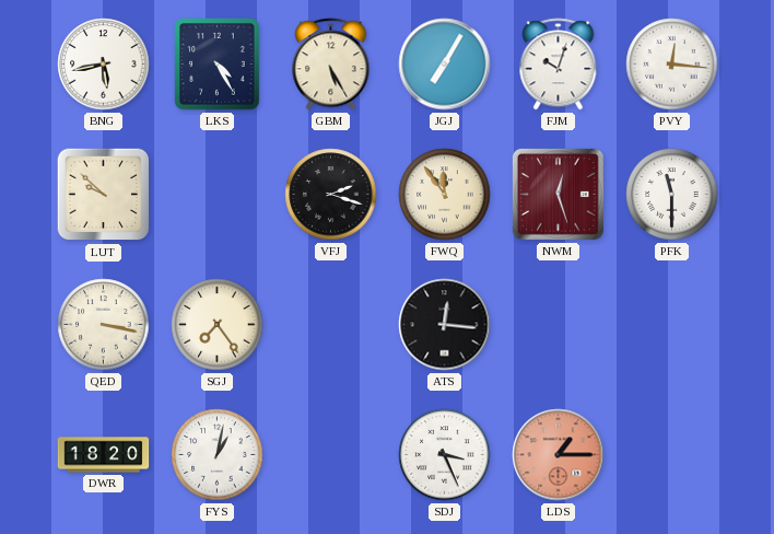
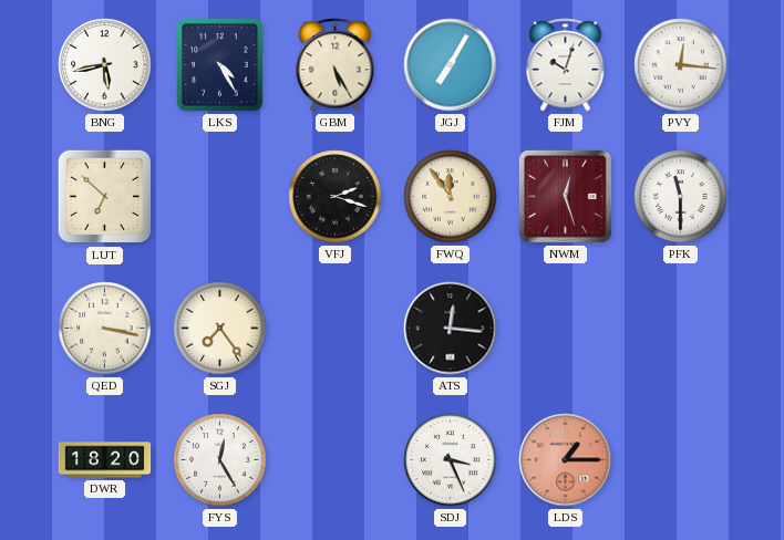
LUT: 9:52 -> 6:52 (105, 197)
FYS: 1:02 -> 12:25 (220, 460)
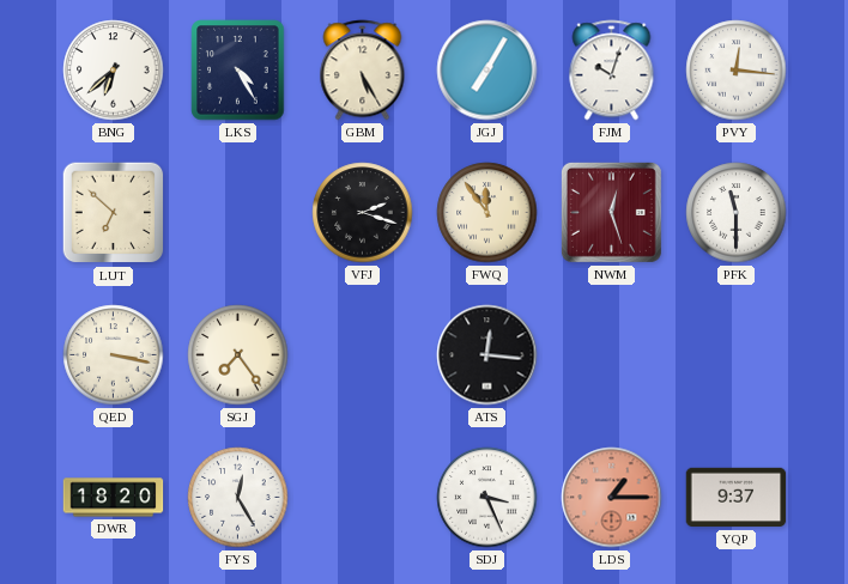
BNG: 5:43 -> 6:38 (114, 71)
YQP: none -> 9:37 (737, 498)
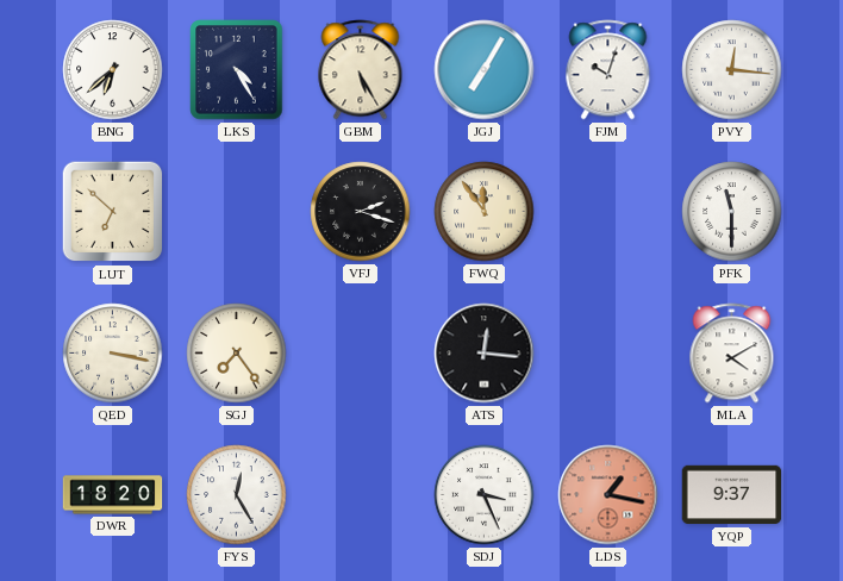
NWM: 12:27 -> none (611, 212)
MLA: none -> 4:10 (732, 354)
LDS: 1:15 -> 1:17 (608, 495)
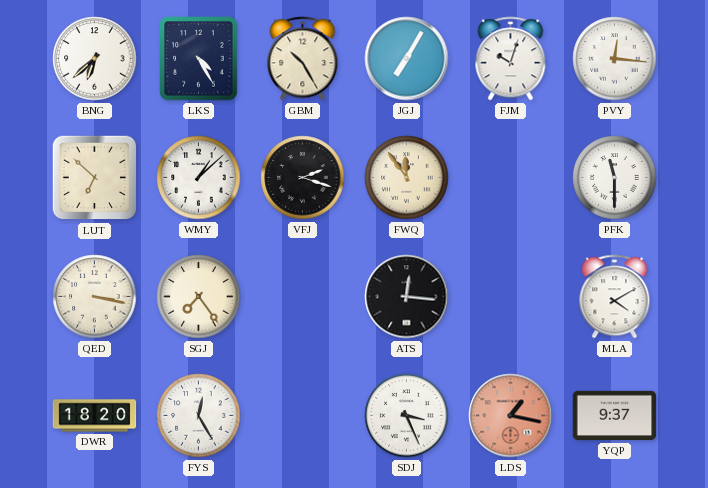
GBM: 5:25 -> 10:25 (303, 59)
WMY: none -> 1:08 (199, 178)
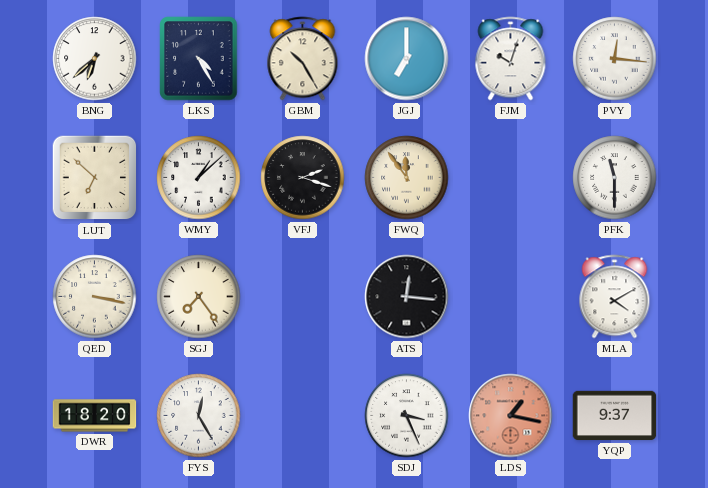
JGJ: 7:05 -> 7:00 (407, 59)
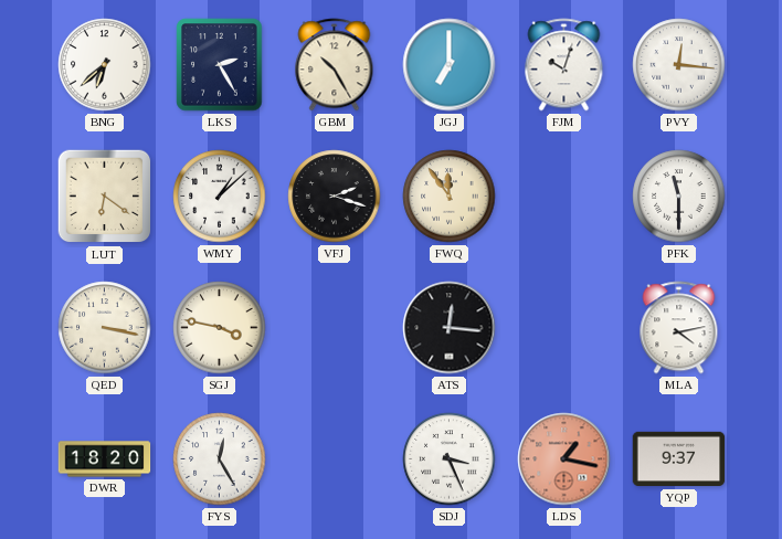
LKS: 4:25 -> 2:25 (220, 65)
LUT: 6:52 -> 6:21 (105, 197)
SGJ: 7:24 -> 3:47 (220, 328)
MLA: 4:10 -> 4:13 (679, 328)
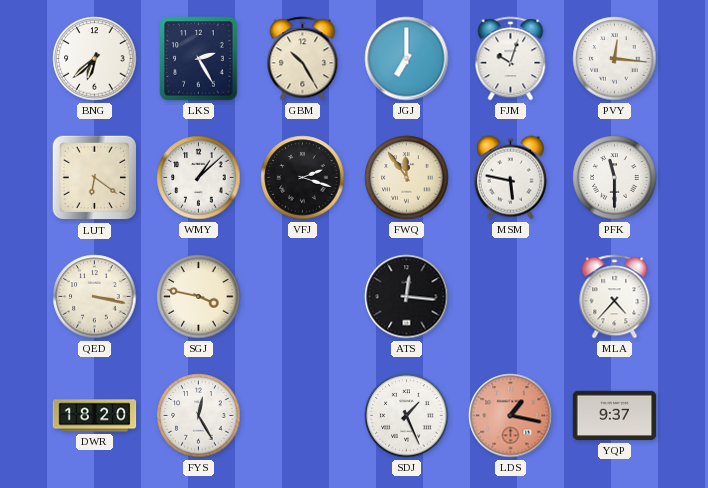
MSM: none -> 5:47 (510, 178)
MLA: 4:13 -> 4:37 (615, 297)
SDJ: 3:26 -> 1:26 (407, 416)
